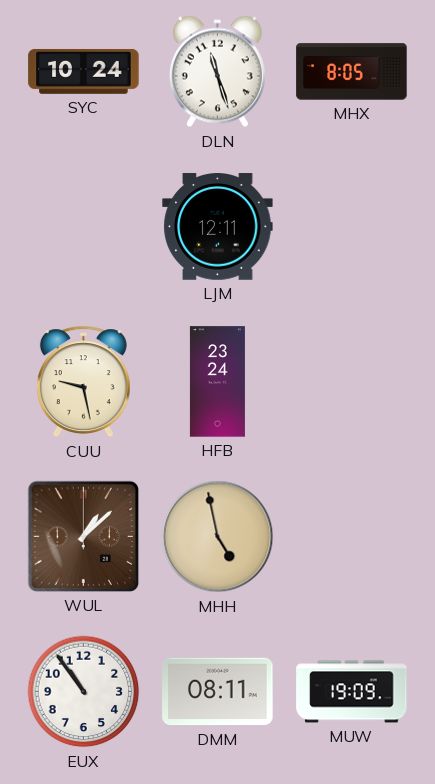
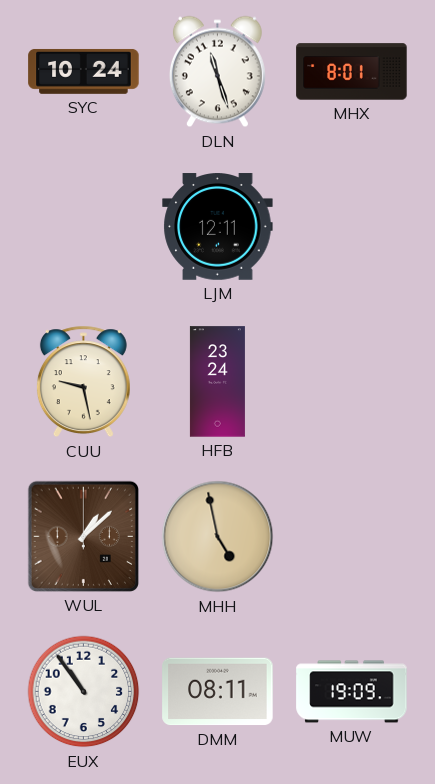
MHX: 8:05 -> 8:01 (352, 72)
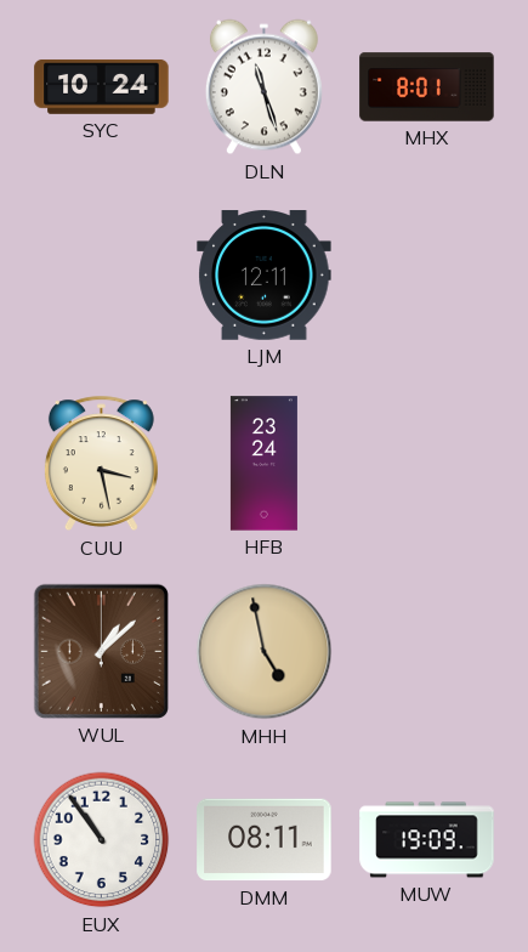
CUU: 9:28 -> 3:28 (101, 464)
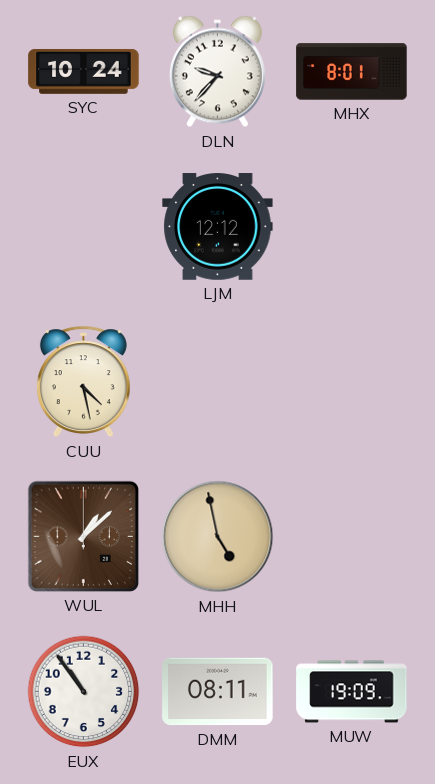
DLN: 11:27 -> 9:37 (217, 72)
LJM: 12:11 -> 12:12 (218, 227)
CUU: 3:28 -> 4:28 (83, 382)
HFB: 23:24 -> none (263, 464)
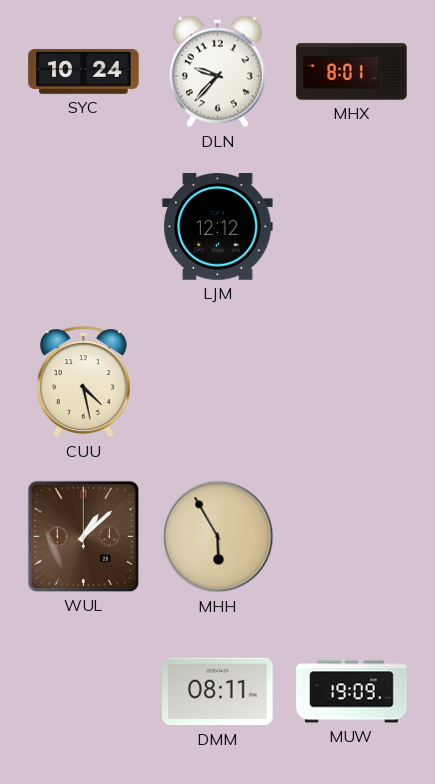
MHH: 4:58 -> 5:55 (218, 537)
EUX: 10:54 -> none (84, 692)
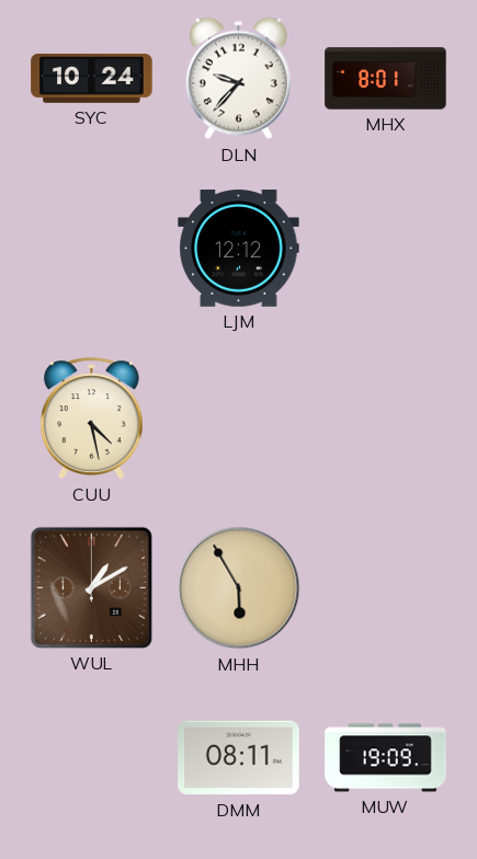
WUL: 1:08 -> 1:10 (91, 587)
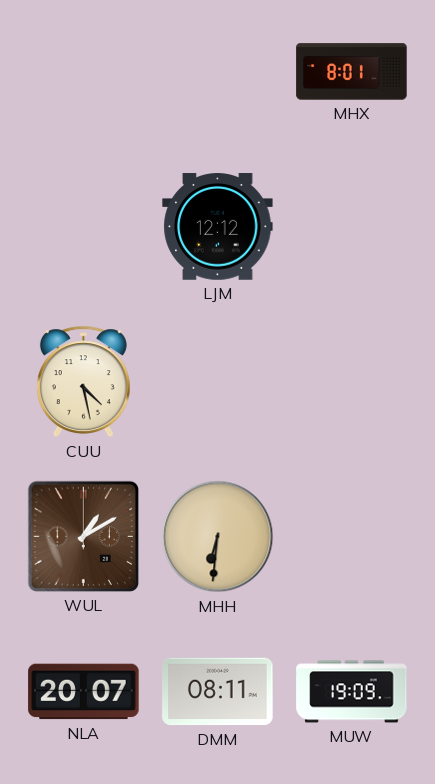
SYC: 10:24 -> none (92, 79)
DLN: 9:37 -> none (238, 79)
MHH: 5:55 -> 6:31 (218, 537)
NLA: none -> 20:07 (84, 692)
